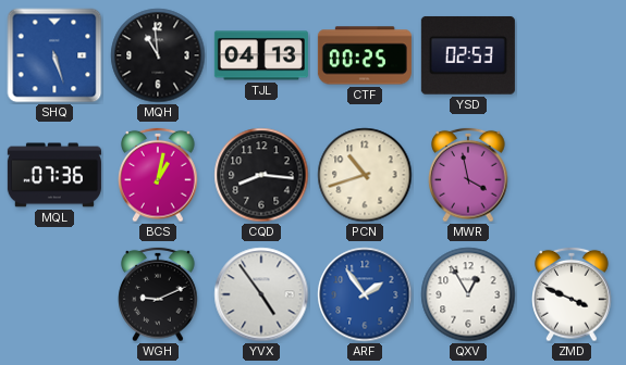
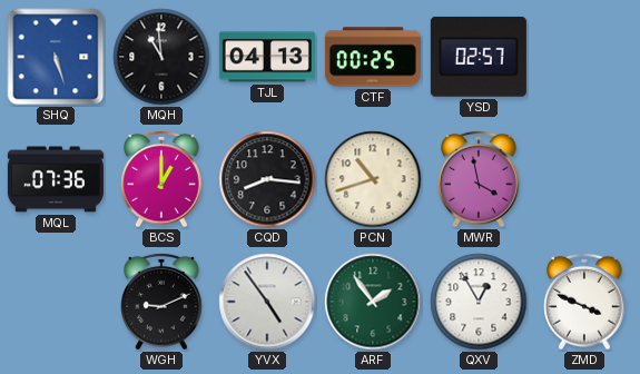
YSD: 02:53 -> 02:57 (479, 57)
BCS: 1:02 -> 1:00 (161, 179)
ARF dial: blue -> green (373, 302)
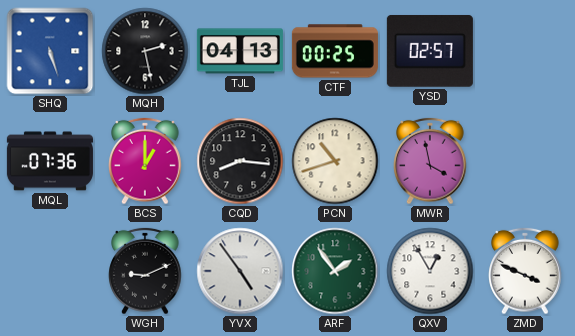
MQH: 10:59 -> 2:28 (145, 51)
